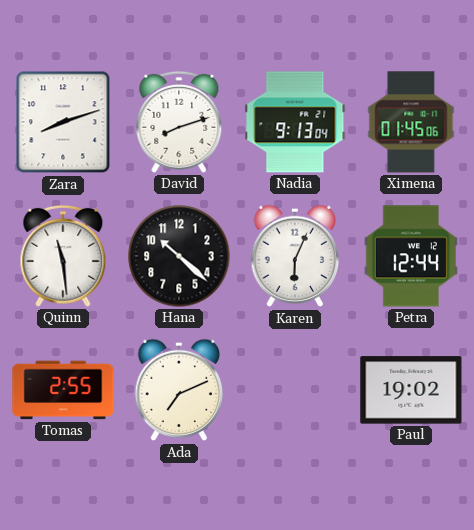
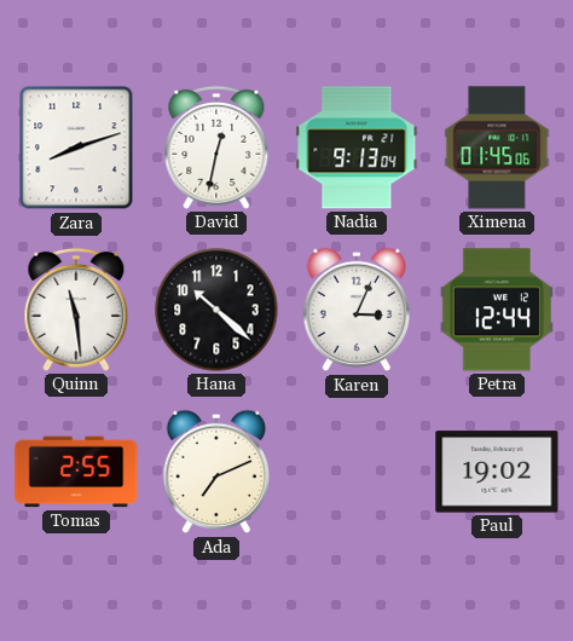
David: 8:12 -> 12:32 (216, 148)
Karen: 6:04 -> 3:04 (357, 310)
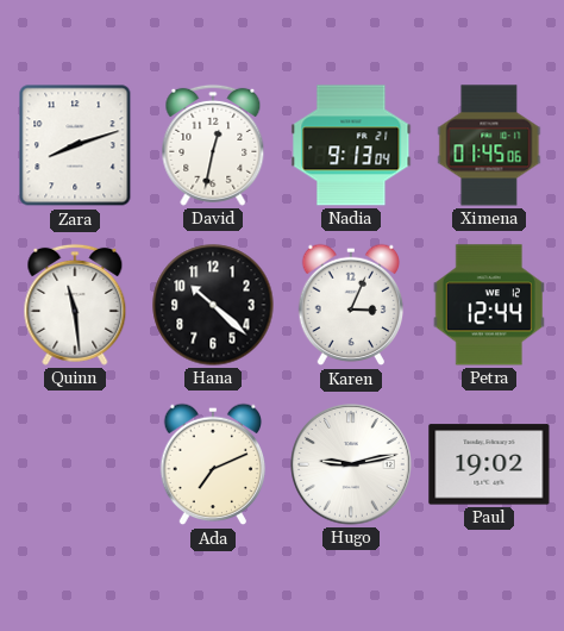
Tomas: 2:55 -> none (76, 472)
Hugo: none -> 9:13 (352, 466)
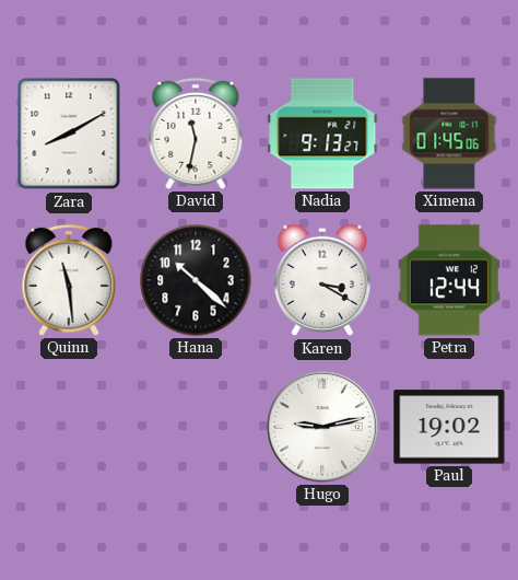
Zara: 8:12 -> 8:10 (69, 134)
David: 12:32 -> 11:32 (196, 134)
Nadia: 9:13:04 -> 9:13:27 (322, 134)
Karen: 3:04 -> 3:20 (322, 280)
Ada: 7:11 -> none (213, 464)
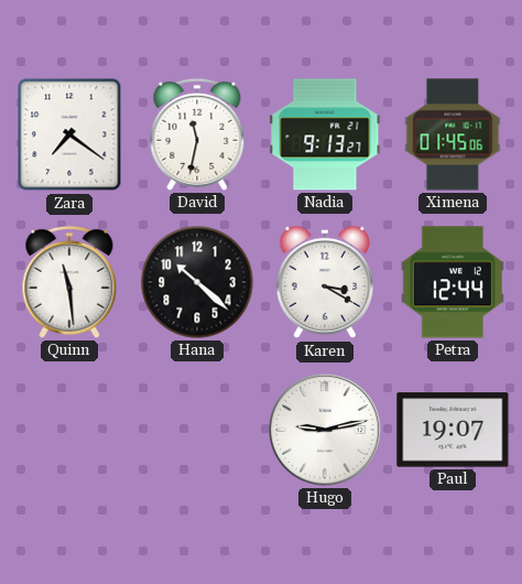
Zara: 8:10 -> 7:21 (69, 134)
Paul: 19:02 -> 19:07 (453, 430)
